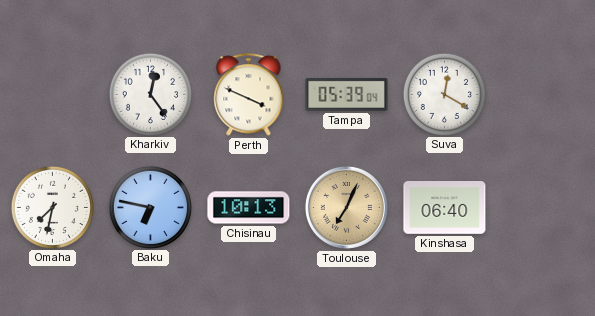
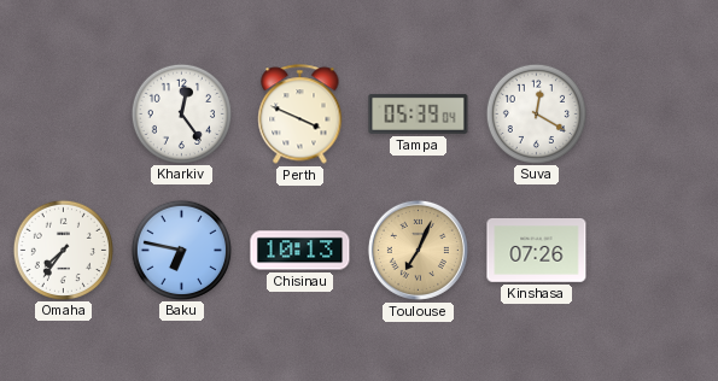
Omaha: 7:32 -> 7:36 (63, 250)
Kinshasa: 06:40 -> 07:26 (537, 251)
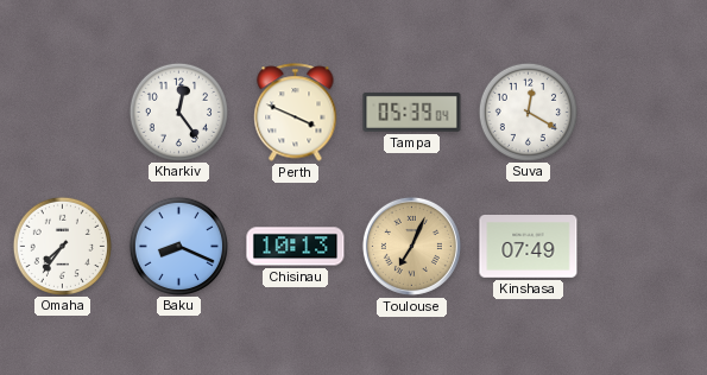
Baku: 6:47 -> 8:19 (178, 246)
Kinshasa: 07:26 -> 07:49 (529, 247)
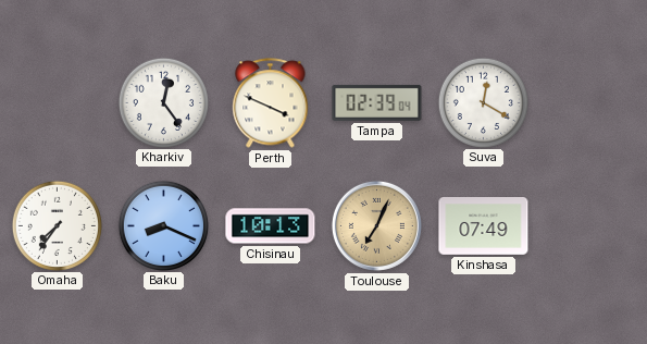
Tampa: 05:39 -> 02:39 (377, 102)
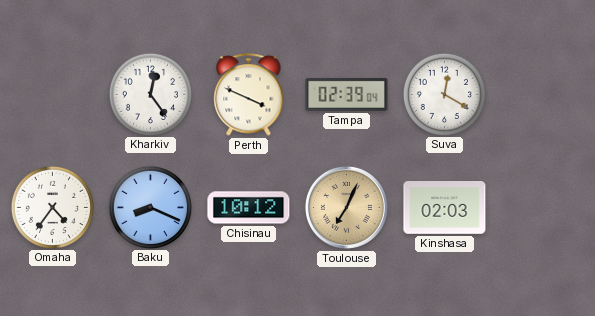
Omaha: 7:36 -> 4:36 (52, 207)
Chisinau: 10:13 -> 10:12 (249, 208)
Kinshasa: 07:49 -> 02:03 (445, 208)
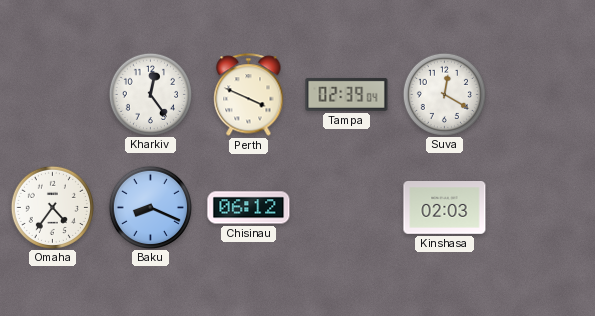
Chisinau: 10:12 -> 06:12 (249, 208)
Toulouse: 7:04 -> none (346, 207)
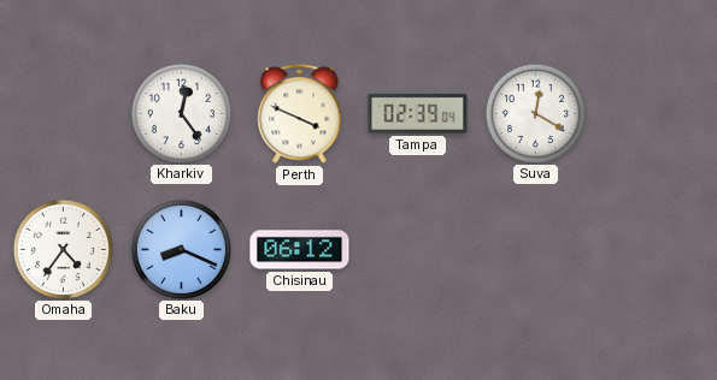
Kinshasa: 02:03 -> none (445, 208)
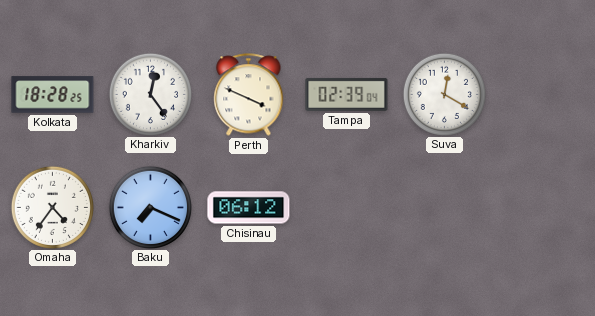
Kolkata: none -> 18:28 (53, 95)
Baku: 8:19 -> 7:19 (150, 207)
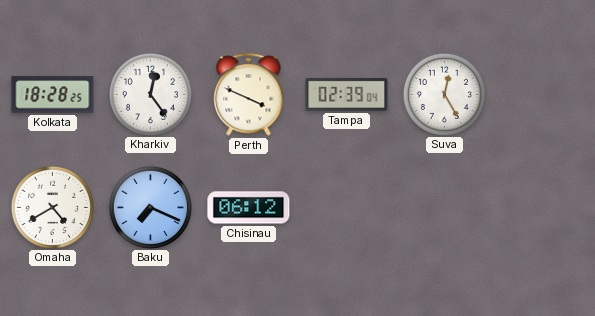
Suva: 12:20 -> 12:25 (444, 94)
Omaha: 4:36 -> 4:40 (52, 207)
